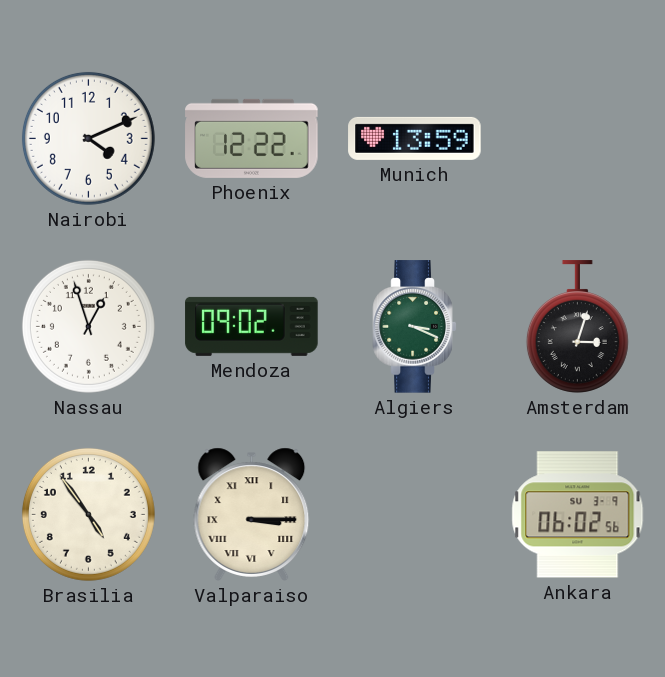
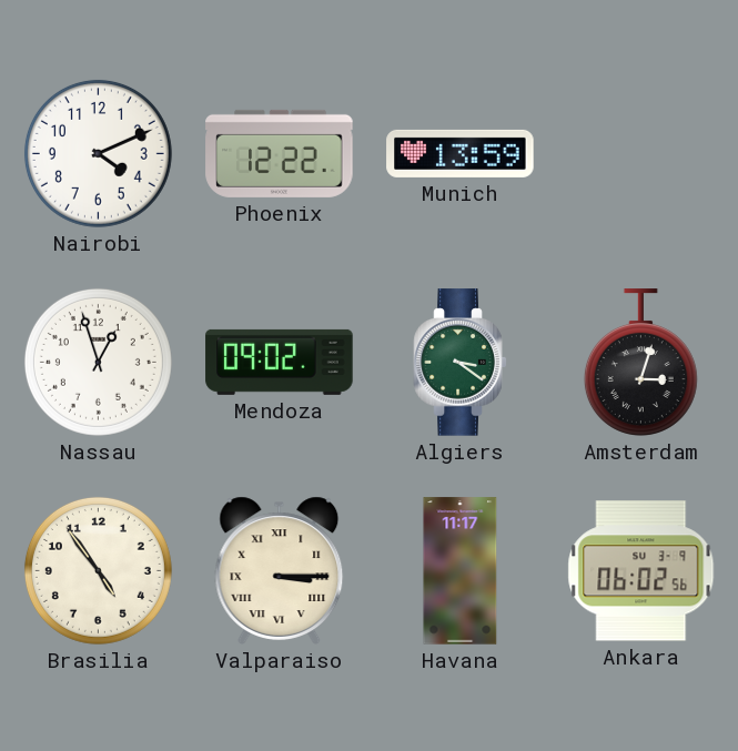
Algiers: 3:19 -> 3:21 (461, 363)
Havana: none -> 11:17 (461, 571)
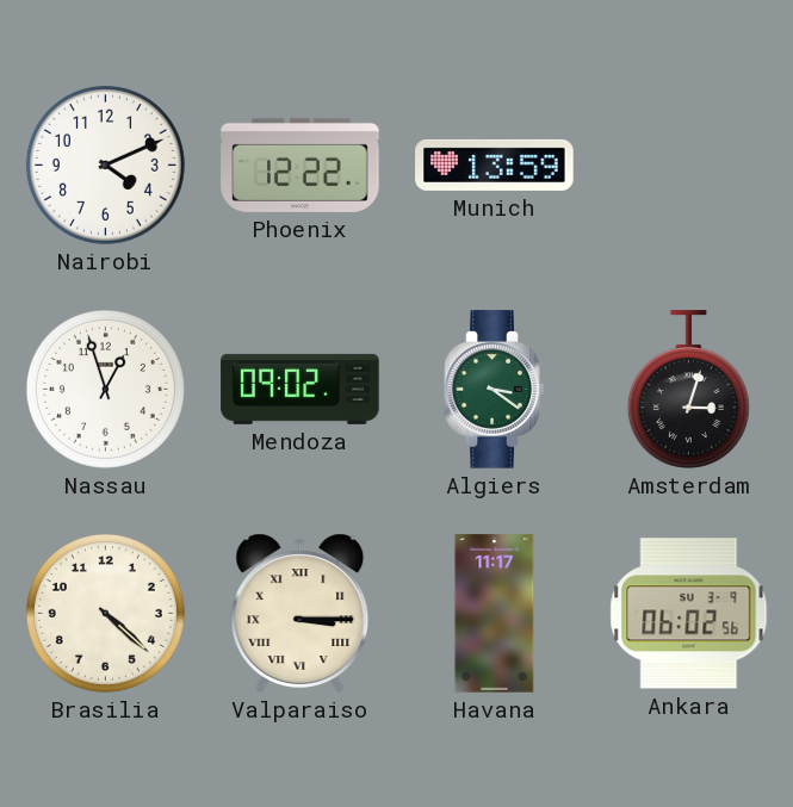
Brasilia: 4:54 -> 4:22 (105, 613)
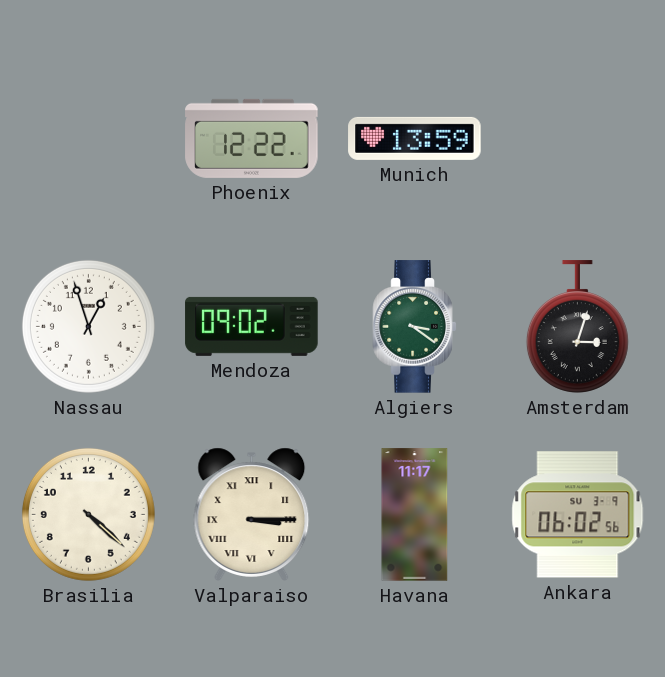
Nairobi: 4:11 -> none (105, 164)
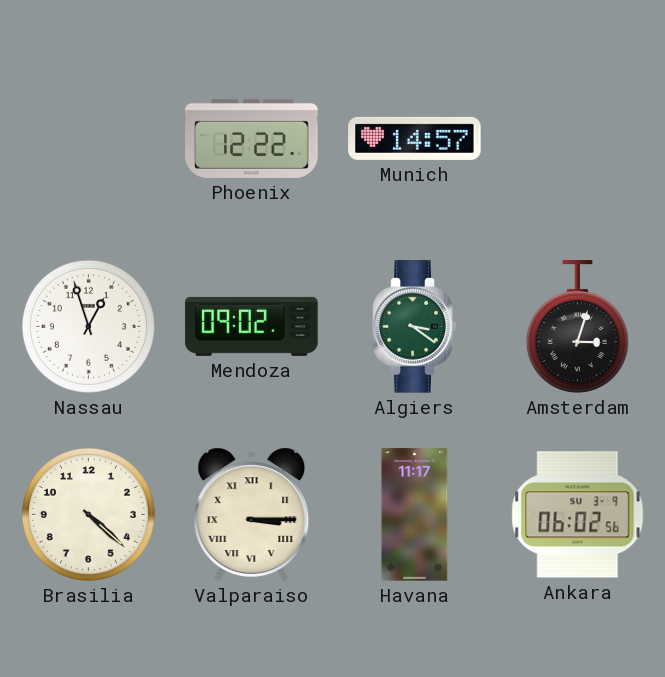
Munich: 13:59 -> 14:57 (415, 138)
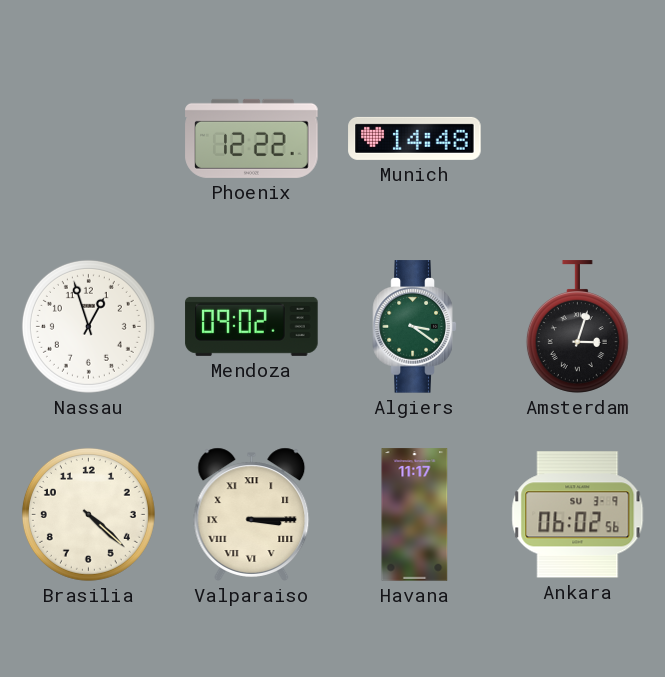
Munich: 14:57 -> 14:48 (415, 138)
